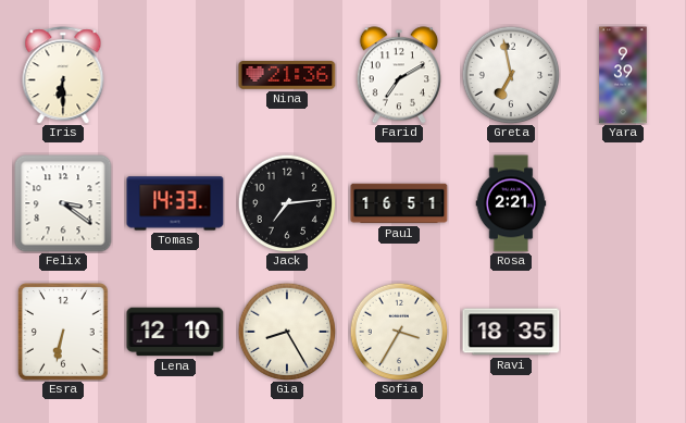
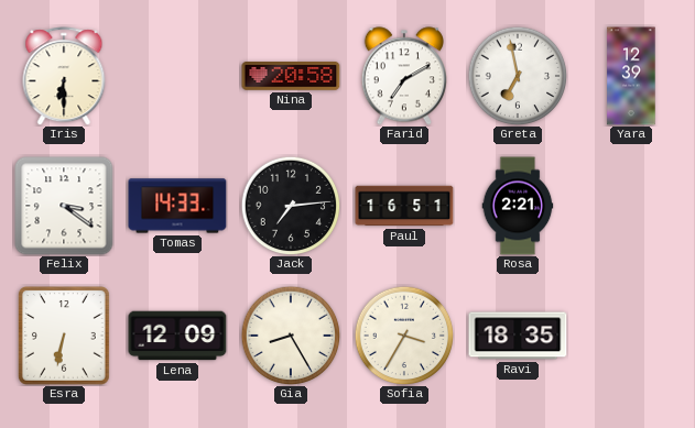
Nina: 21:36 -> 20:58 (291, 77)
Yara: 9:39 -> 12:39 (631, 76)
Lena: 12:10 -> 12:09 (177, 336)
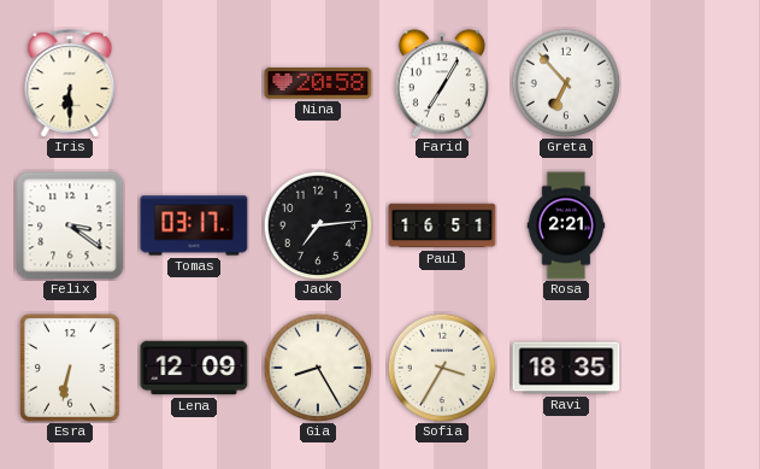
Farid: 7:10 -> 7:05 (442, 83)
Greta: 6:58 -> 6:53 (566, 83)
Yara: 12:39 -> none (631, 76)
Tomas: 14:33 -> 03:17 (194, 225)
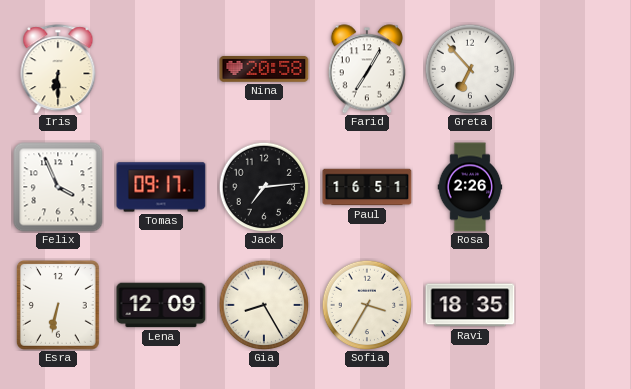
Felix: 3:21 -> 3:56 (58, 187)
Tomas: 03:17 -> 09:17 (161, 187)
Rosa: 2:21 -> 2:26 (470, 187)
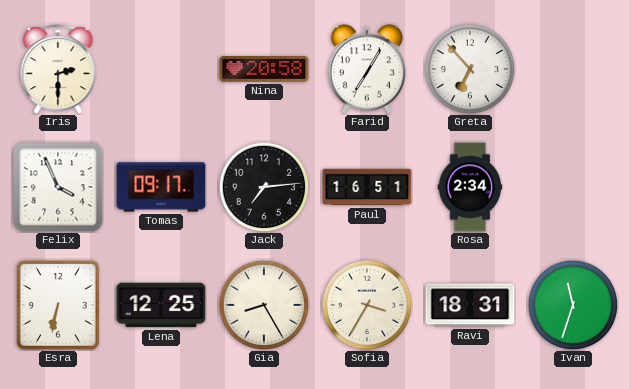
Iris: 6:30 -> 2:30 (58, 69)
Rosa: 2:26 -> 2:34 (470, 187)
Lena: 12:09 -> 12:25 (161, 305)
Ravi: 18:35 -> 18:31 (470, 305)
Ivan: none -> 11:33 (573, 305)
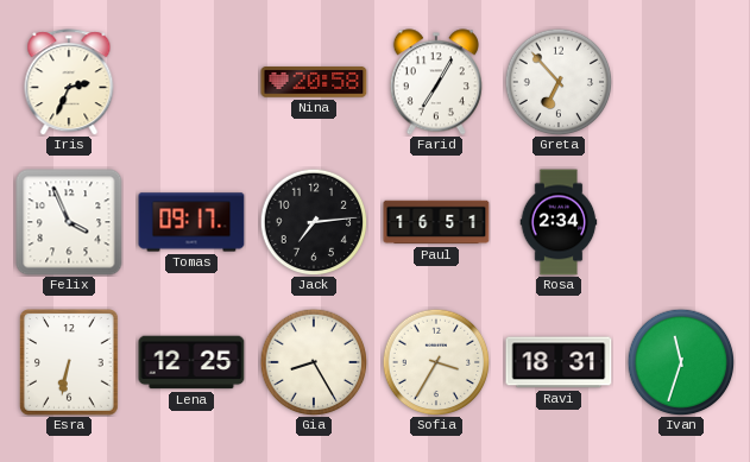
Iris: 2:30 -> 2:34 (69, 82)
